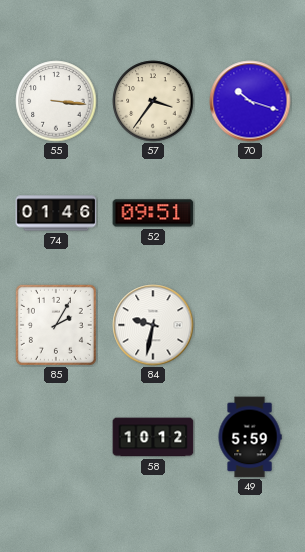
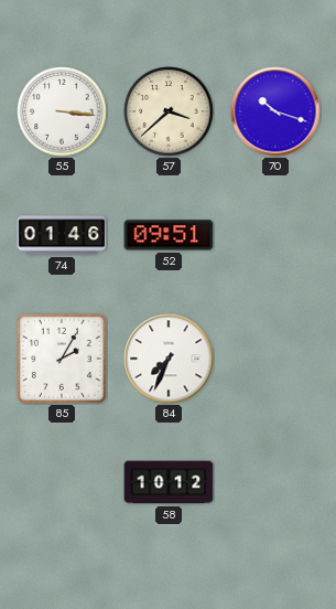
57: 3:36 -> 3:38 (169, 111)
84: 9:32 -> 7:34 (169, 359)
49: 5:59 -> none (250, 437)
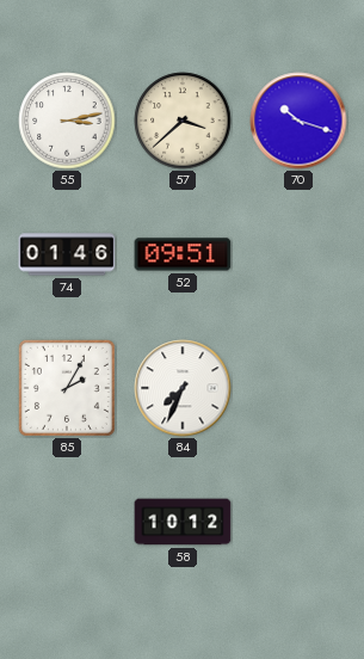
55: 3:16 -> 3:13 (67, 121)
